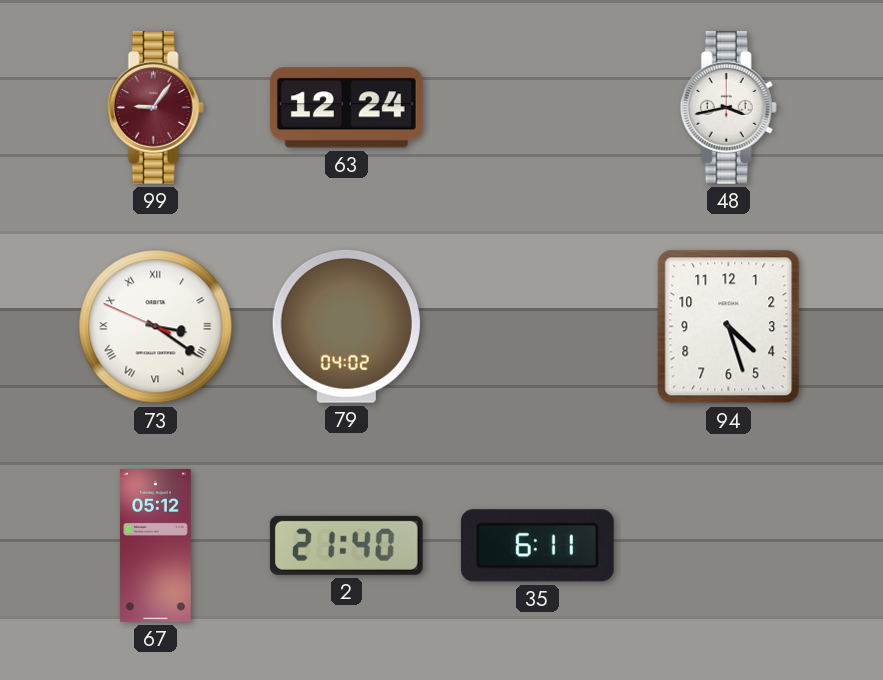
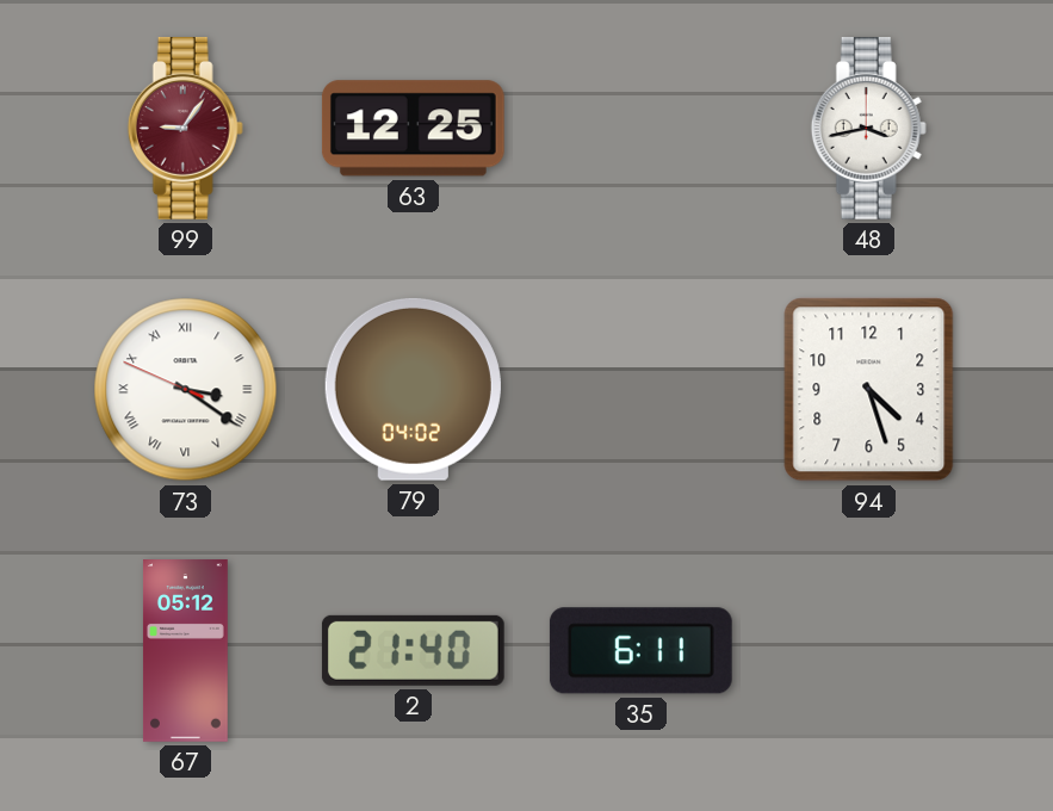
63: 12:24 -> 12:25 (413, 129)
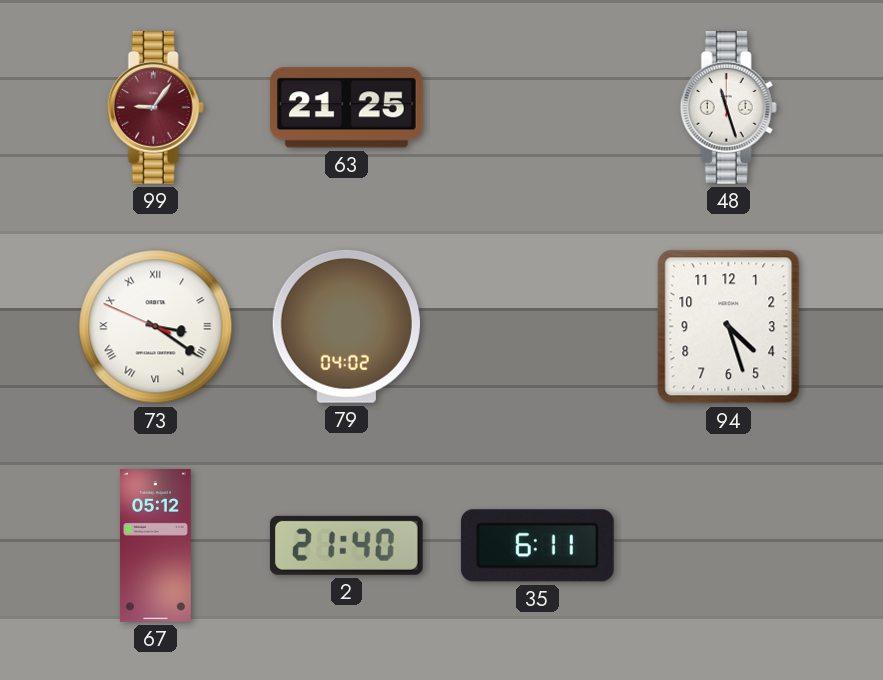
63: 12:25 -> 21:25 (346, 108)
48: 3:43 -> 11:27 (728, 108)
